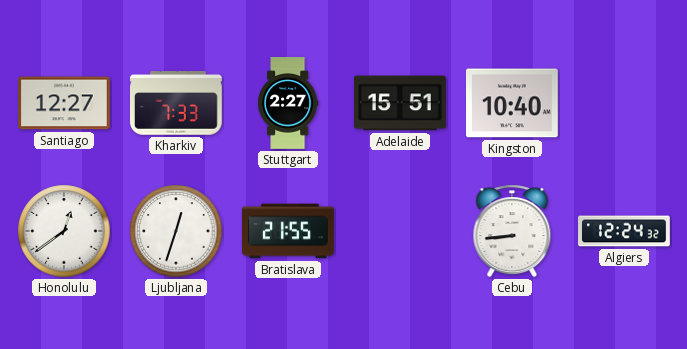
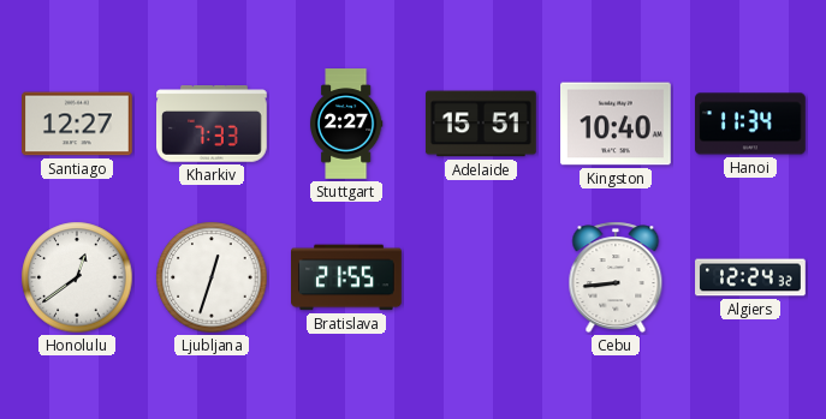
Hanoi: none -> 11:34 (751, 124)
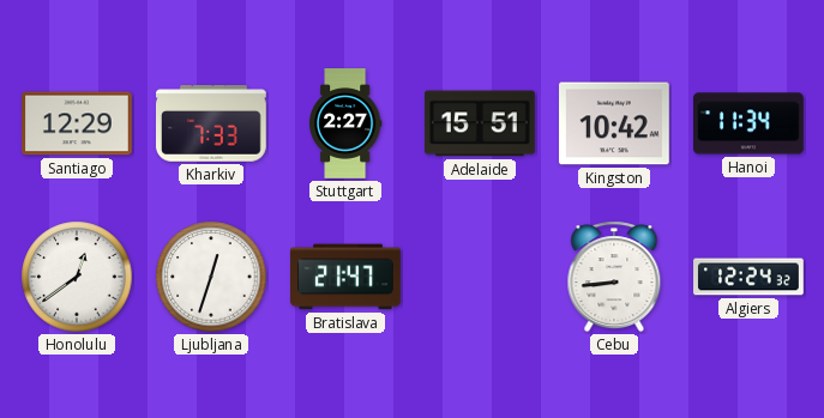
Santiago: 12:27 -> 12:29 (78, 123)
Kingston: 10:40 -> 10:42 (615, 123)
Bratislava: 21:55 -> 21:47 (347, 277)
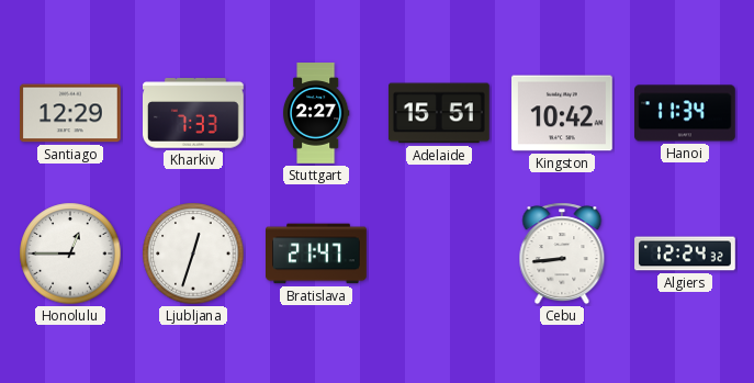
Honolulu: 12:39 -> 12:45 (70, 254)
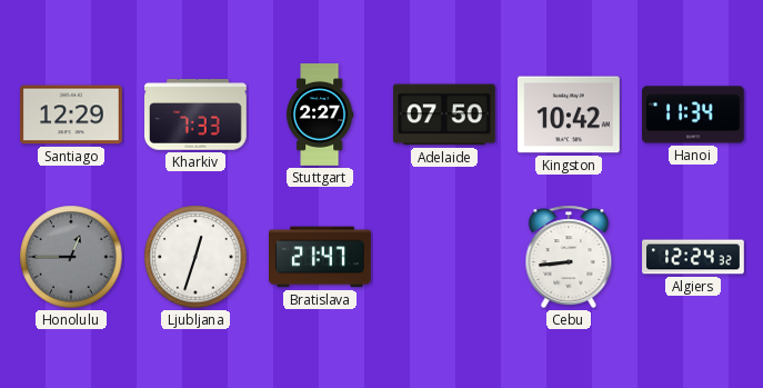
Adelaide: 15:51 -> 07:50 (444, 115)
Honolulu dial: white -> grey (71, 257)
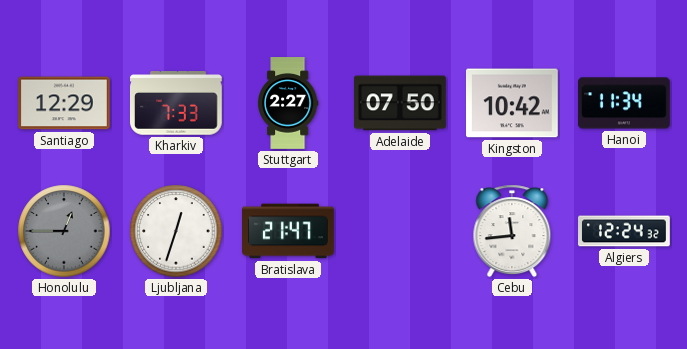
Cebu: 8:44 -> 11:44 (512, 231)
